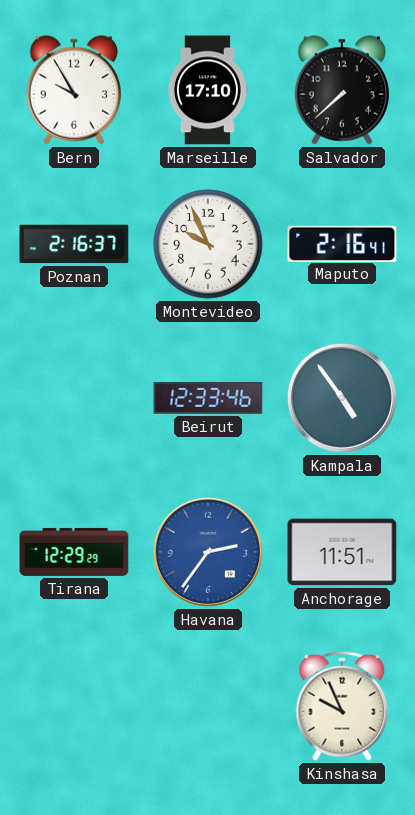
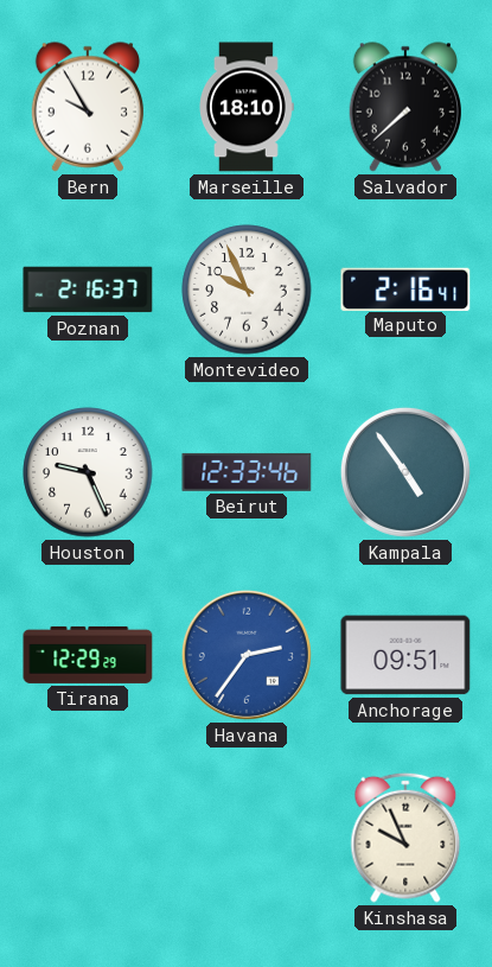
Marseille: 17:10 -> 18:10 (247, 107)
Houston: none -> 9:26 (88, 472)
Anchorage: 11:51 -> 09:51 (405, 655)
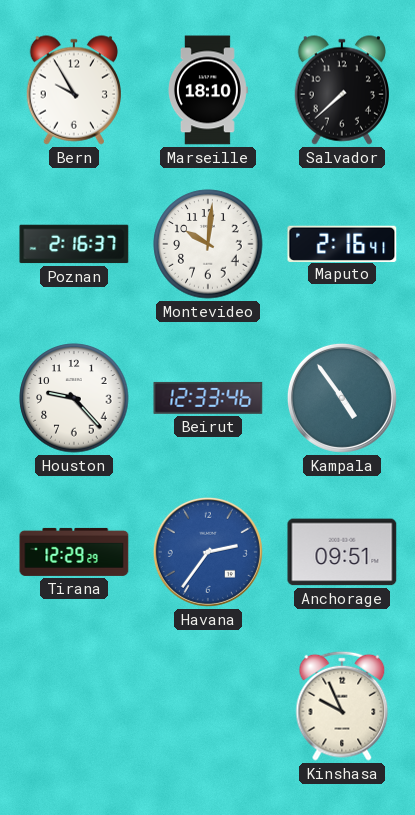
Montevideo: 9:56 -> 10:01 (208, 244)
Houston: 9:26 -> 9:23 (74, 398)
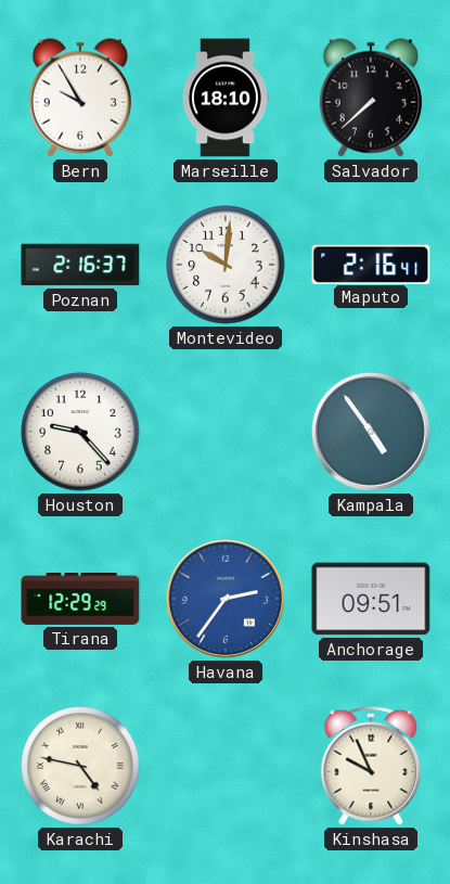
Beirut: 12:33 -> none (208, 398)
Karachi: none -> 4:47 (80, 766)
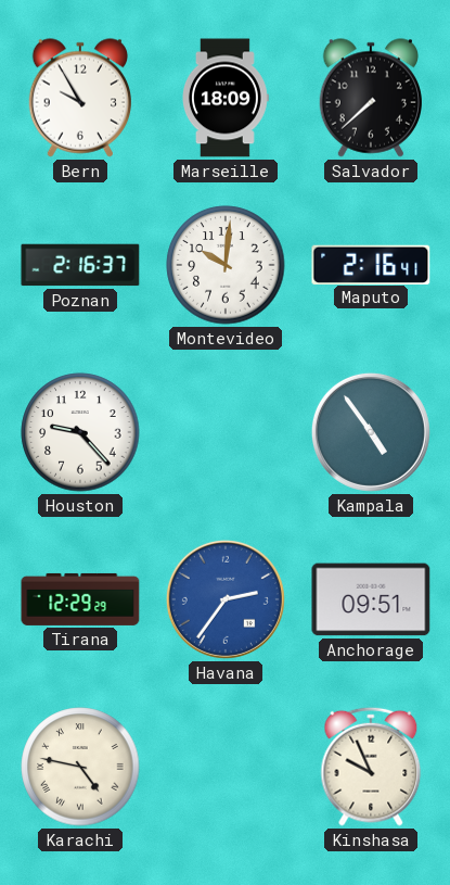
Marseille: 18:10 -> 18:09 (226, 98)
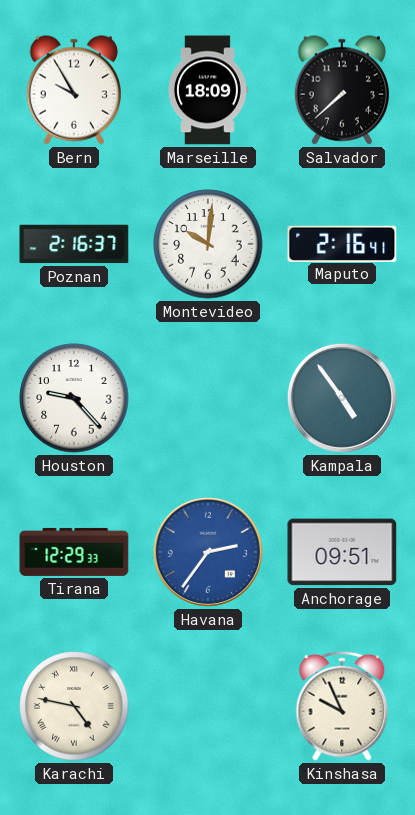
Tirana: 12:29:29 -> 12:29:33 (74, 552)
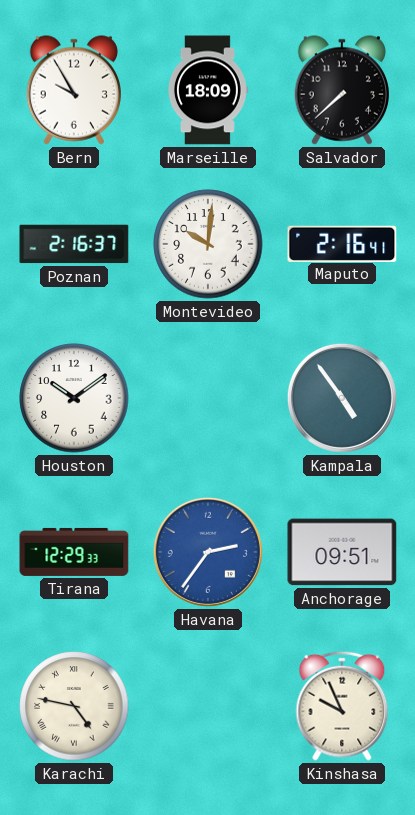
Houston: 9:23 -> 10:09 (74, 398)
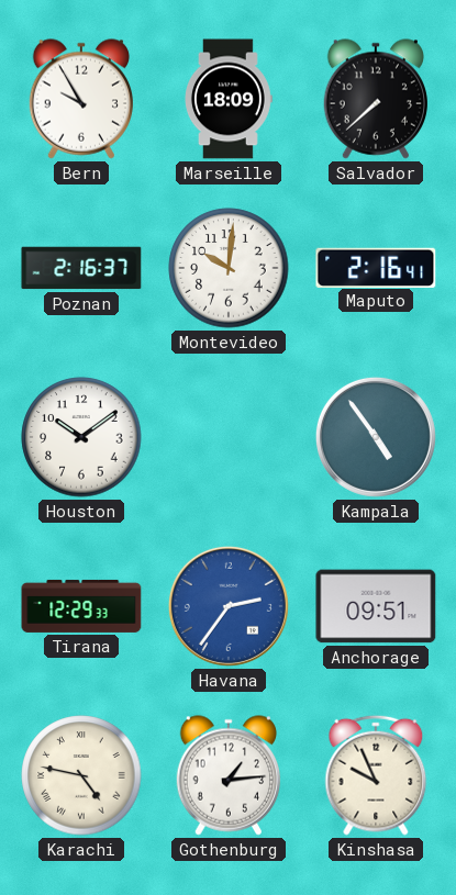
Gothenburg: none -> 1:14 (227, 775)
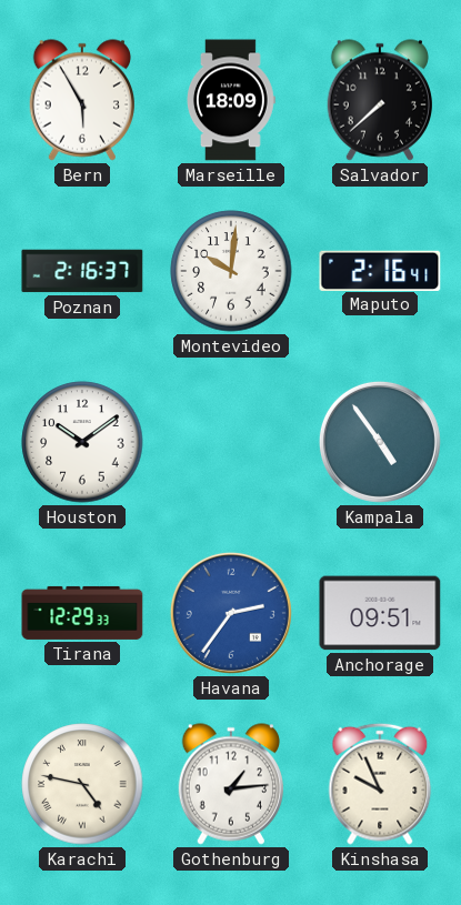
Bern: 9:55 -> 5:55 (81, 100)
